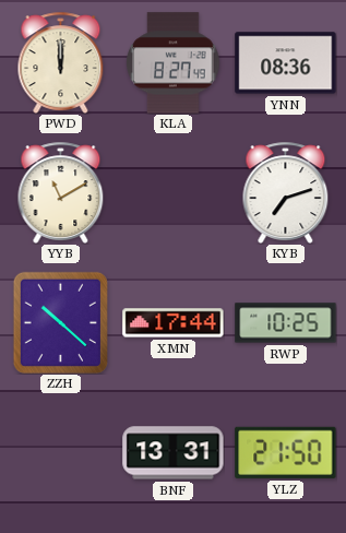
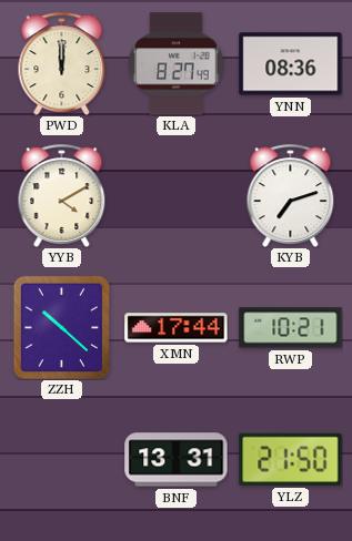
YYB: 11:10 -> 4:10 (62, 195)
RWP: 10:25 -> 10:21 (291, 328)
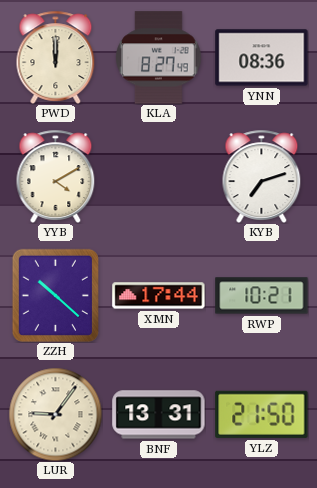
LUR: none -> 9:06 (55, 414)
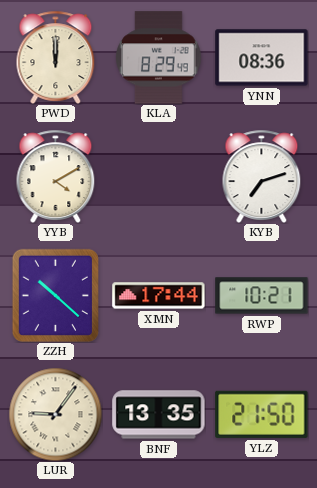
KLA: 8:27 -> 8:29 (159, 58)
BNF: 13:31 -> 13:35 (159, 415)
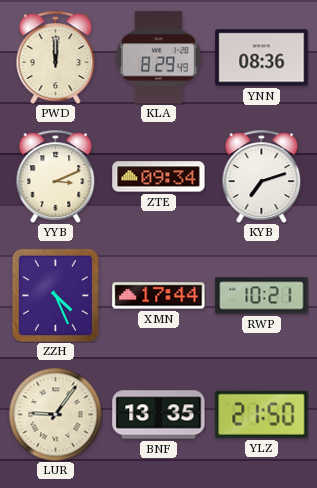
YYB: 4:10 -> 3:11 (56, 176)
ZTE: none -> 09:34 (159, 177)
ZZH: 10:22 -> 4:26 (55, 295)
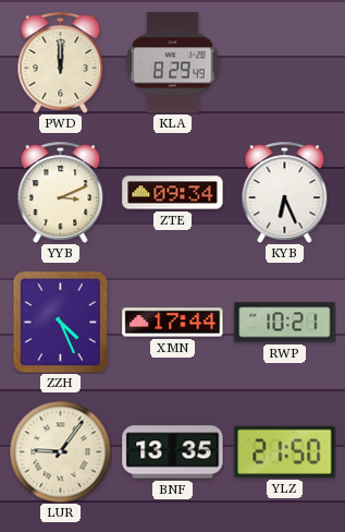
YNN: 08:36 -> none (262, 58)
KYB: 7:12 -> 6:26 (285, 192)
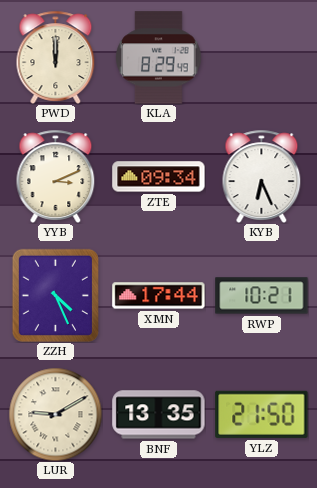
LUR: 9:06 -> 9:10 (55, 414)
